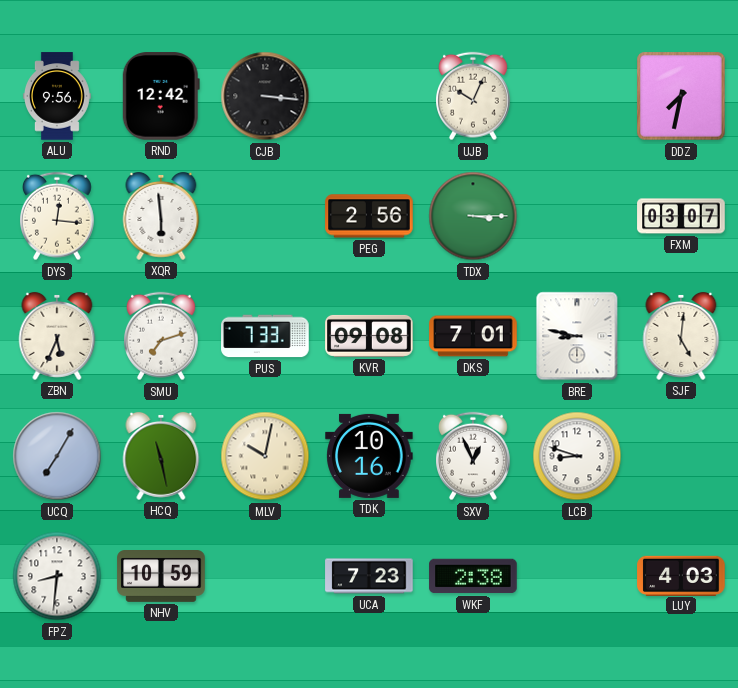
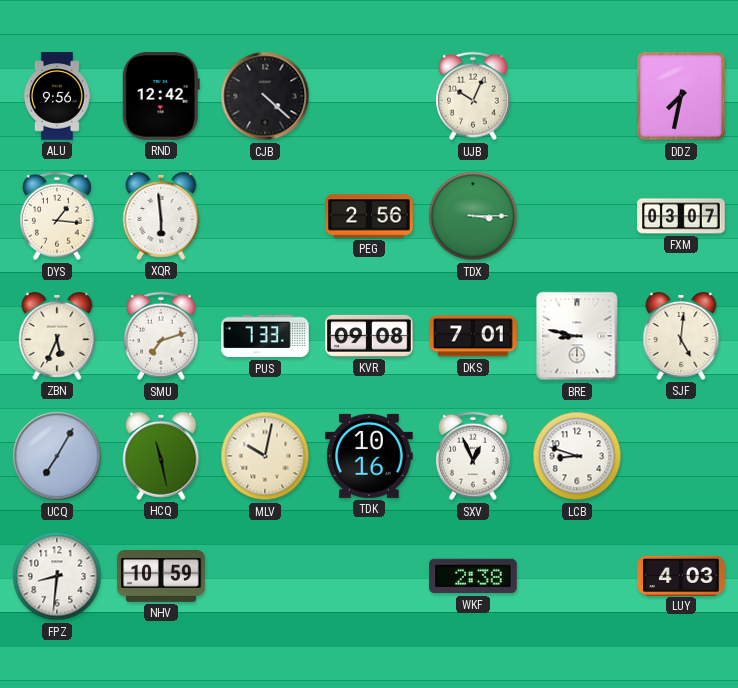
CJB: 3:16 -> 4:22 (265, 96)
DYS: 12:16 -> 1:16 (58, 216)
UCA: 7:23 -> none (369, 576)
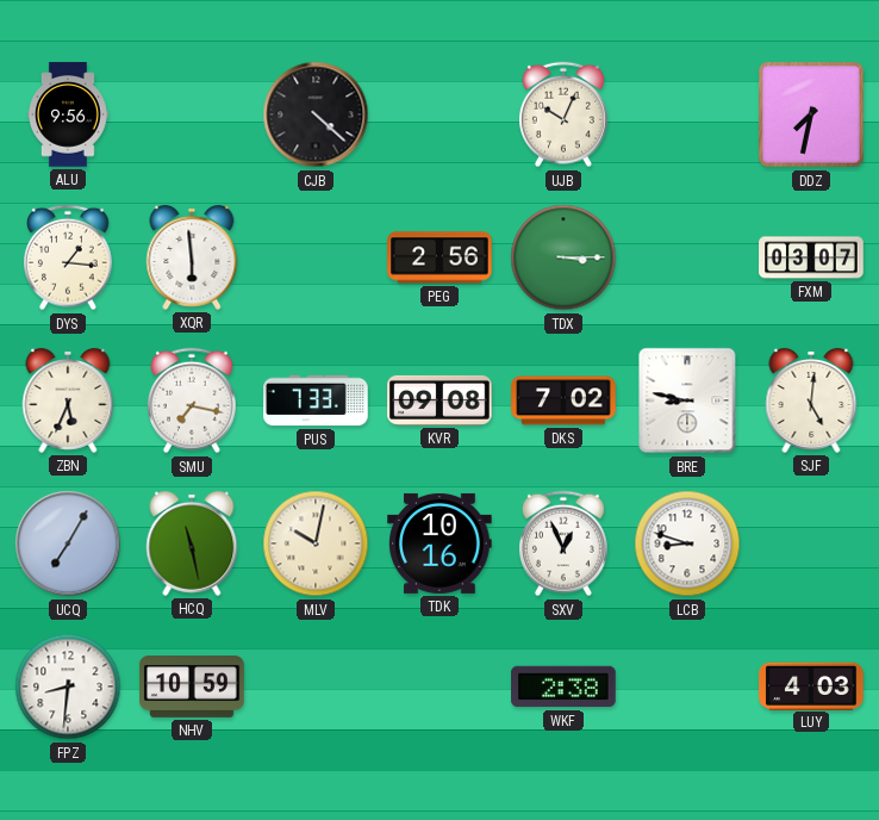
RND: 12:42 -> none (161, 96)
SMU: 7:12 -> 7:17 (193, 400)
DKS: 7:01 -> 7:02 (563, 400)
